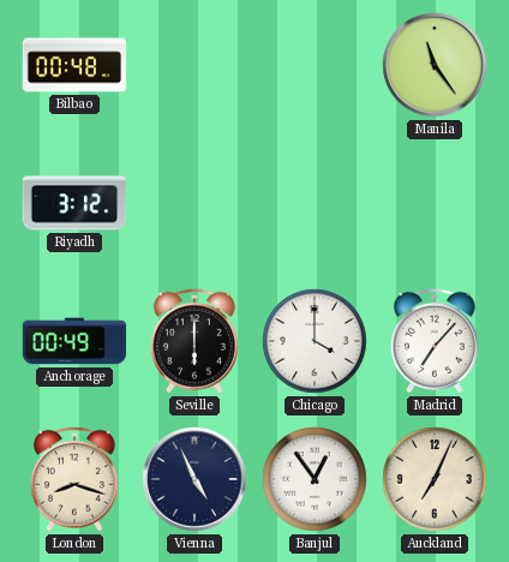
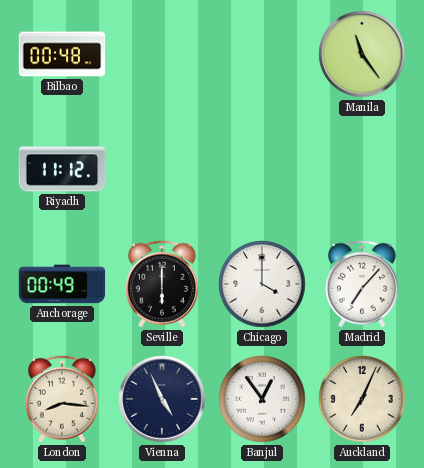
Riyadh: 3:12 -> 11:12 (62, 169)
London: 8:18 -> 8:16 (62, 399)
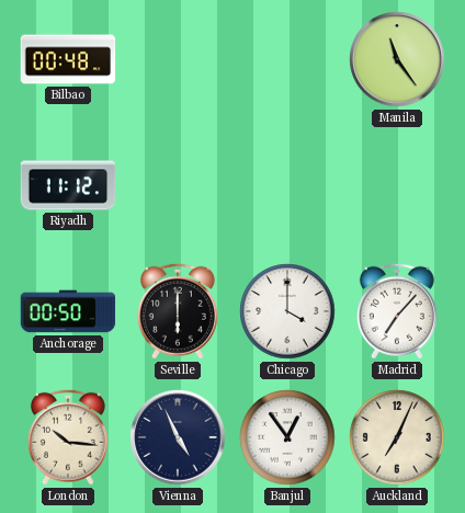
Anchorage: 00:49 -> 00:50 (68, 311)
London: 8:16 -> 10:16 (68, 437)
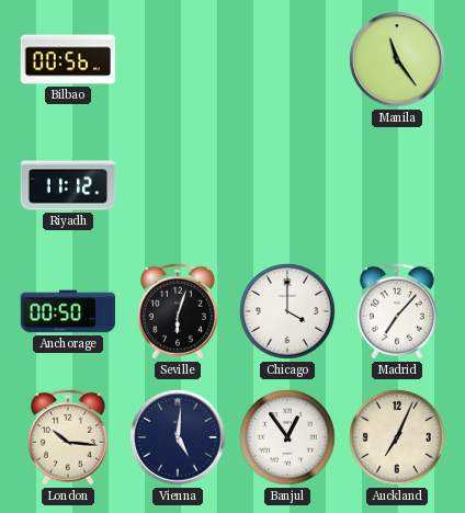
Bilbao: 00:48 -> 00:56 (68, 59)
Seville: 6:00 -> 6:03 (178, 311)
Vienna: 4:56 -> 5:01 (178, 437)
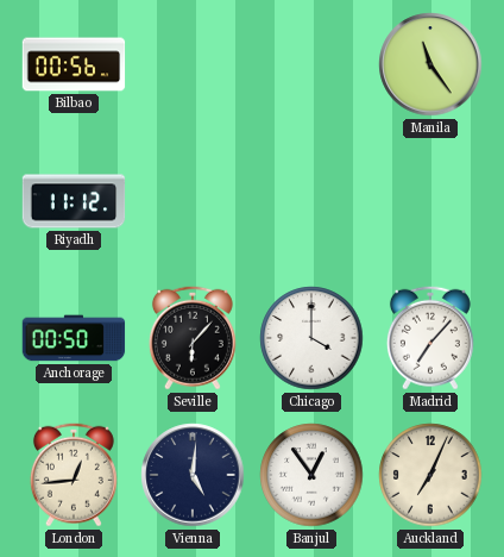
Seville: 6:03 -> 6:07 (193, 338)
London: 10:16 -> 12:44 (74, 475)
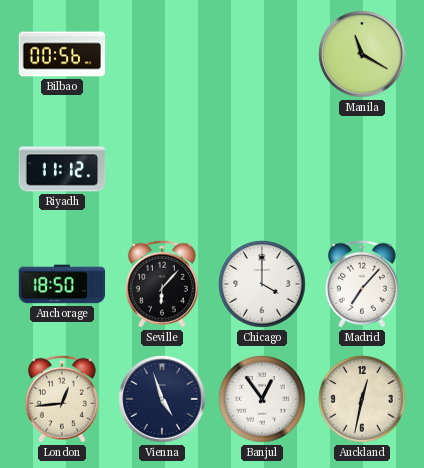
Manila: 11:24 -> 11:20 (362, 54)
Anchorage: 00:50 -> 18:50 (62, 284)
Vienna: 5:01 -> 4:57 (162, 399)
Auckland: 7:04 -> 12:32 (362, 399)
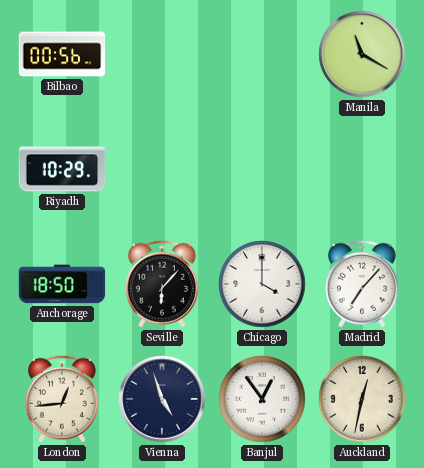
Riyadh: 11:12 -> 10:29 (62, 169)
